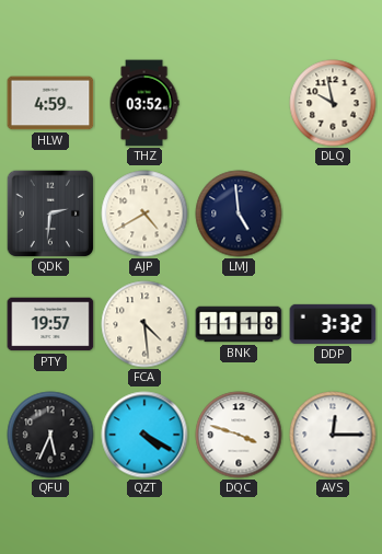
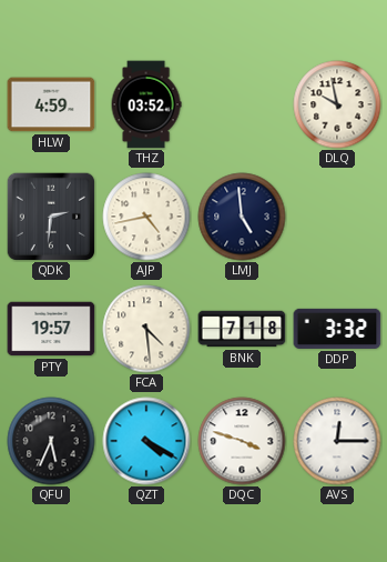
AJP: 4:40 -> 4:43 (146, 217)
BNK: 11:18 -> 7:18 (242, 329)
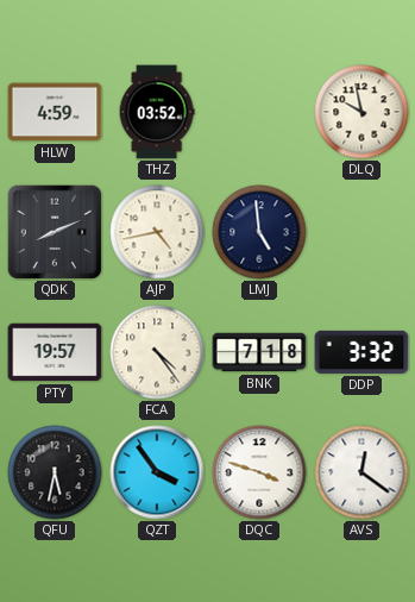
QDK: 2:31 -> 8:11 (55, 232)
FCA: 4:29 -> 4:24 (157, 352)
QFU: 5:34 -> 5:32 (55, 472)
QZT: 4:20 -> 3:54 (157, 472)
AVS: 12:15 -> 12:21 (361, 472)
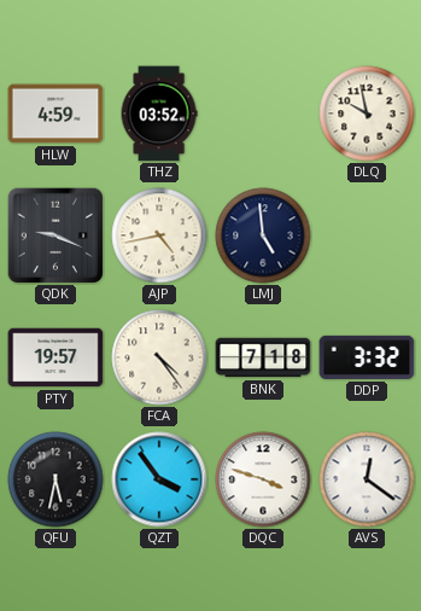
QDK: 8:11 -> 9:19 (55, 235)
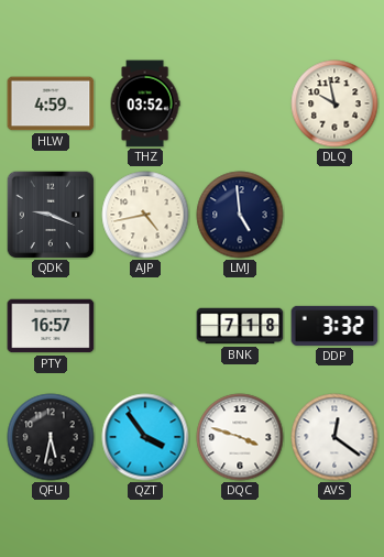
PTY: 19:57 -> 16:57 (51, 326)
FCA: 4:24 -> none (159, 357)
